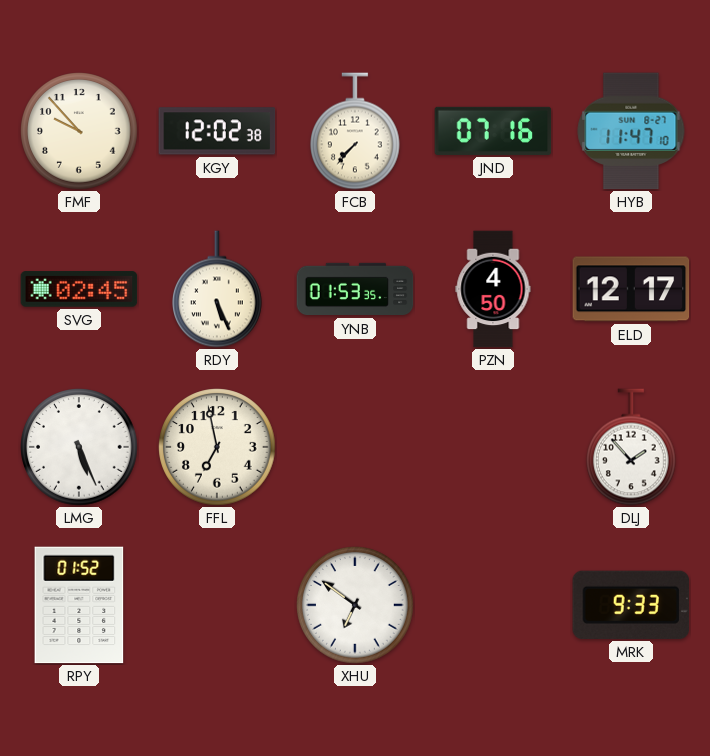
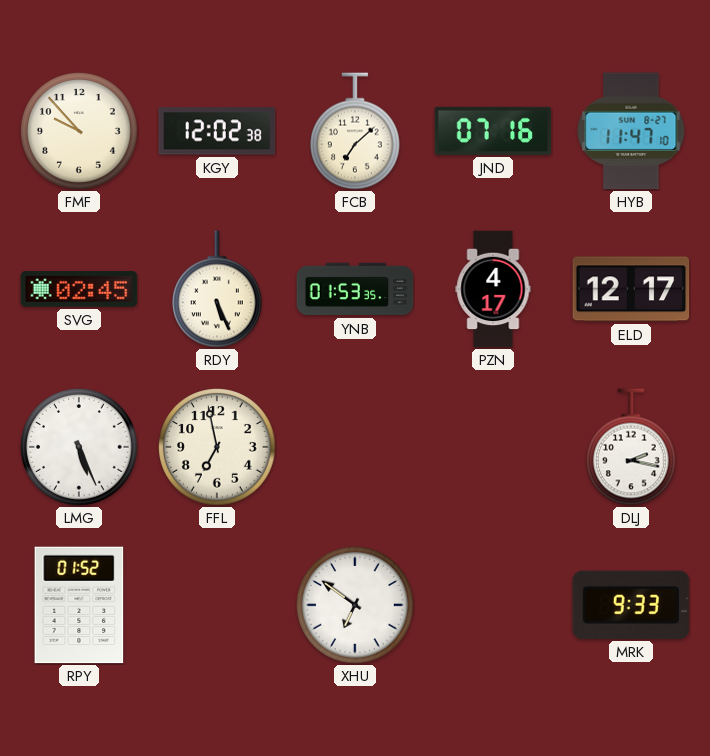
FCB: 7:37 -> 7:08 (356, 131)
PZN: 4:50 -> 4:17 (493, 289)
DLJ: 1:53 -> 2:17 (632, 447)
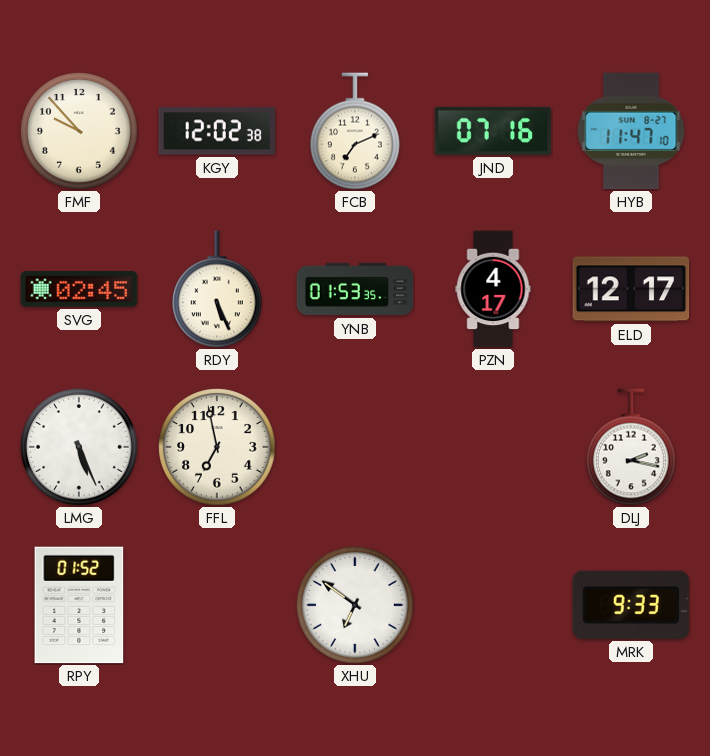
FCB: 7:08 -> 7:11 (356, 131)
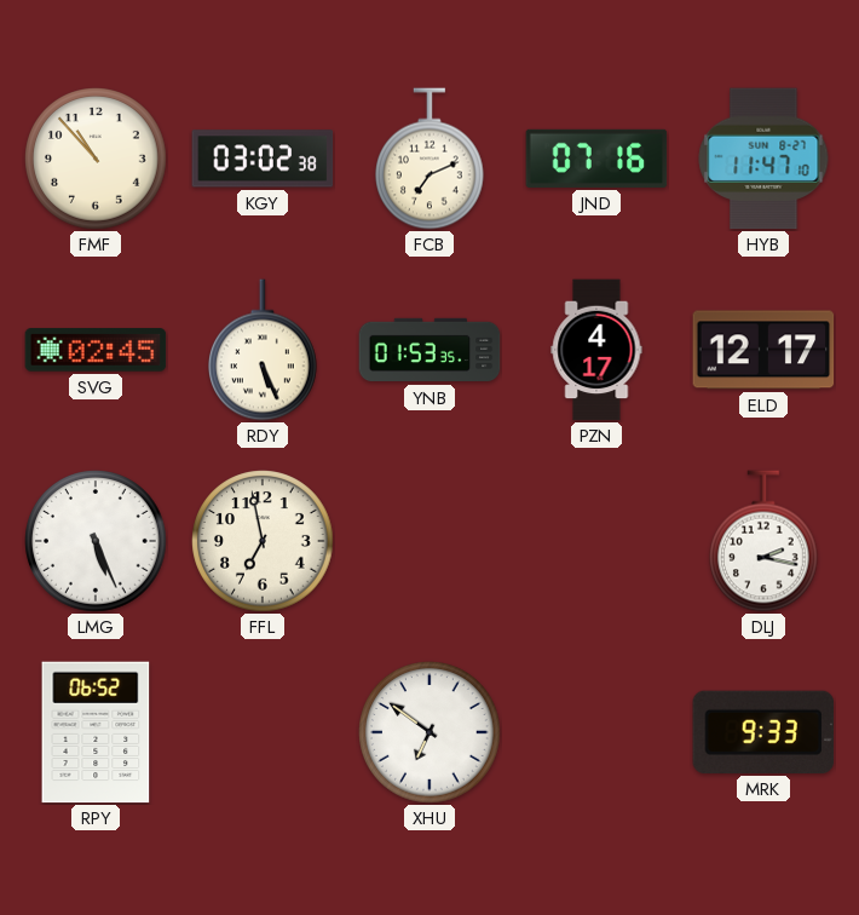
FMF: 9:53 -> 10:53 (96, 159)
KGY: 12:02 -> 03:02 (263, 159)
RPY: 01:52 -> 06:52 (96, 732)
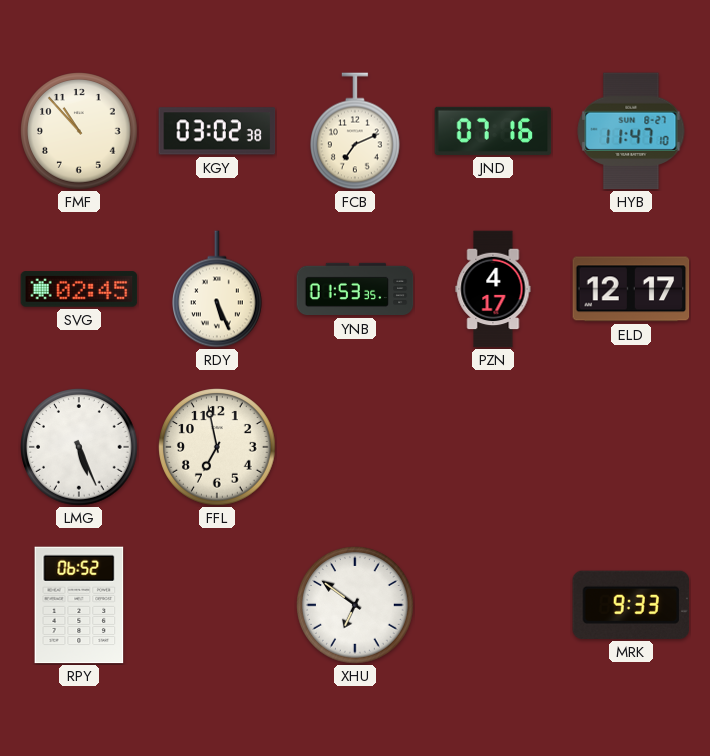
DLJ: 2:17 -> none (765, 541)
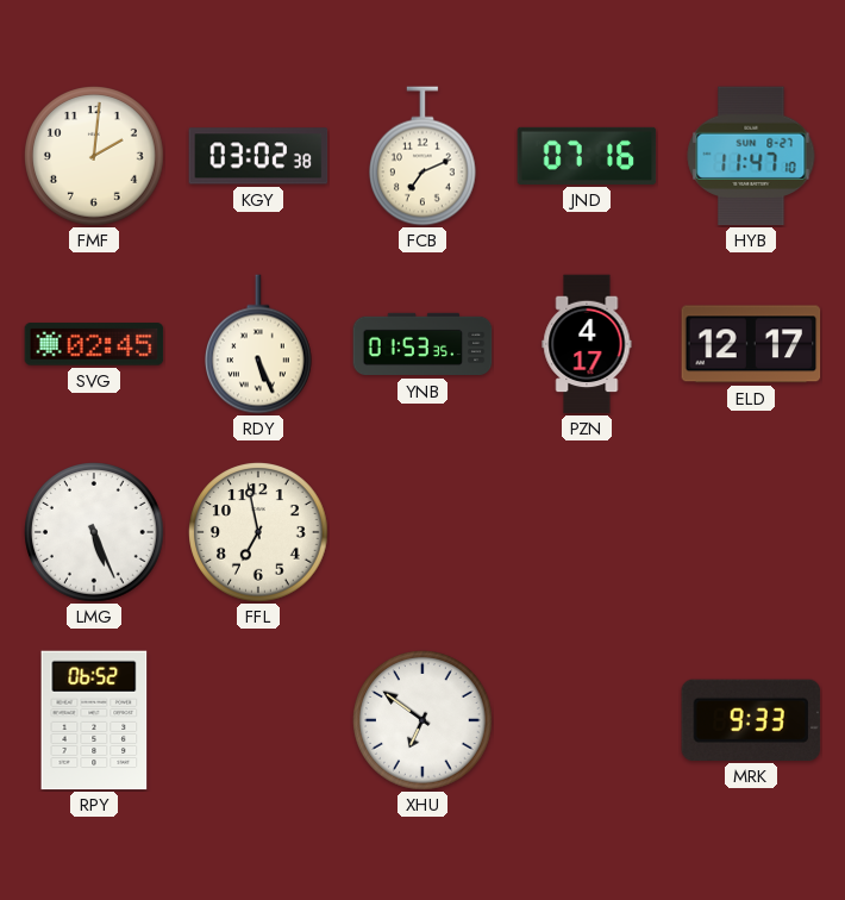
FMF: 10:53 -> 2:01 (94, 156)
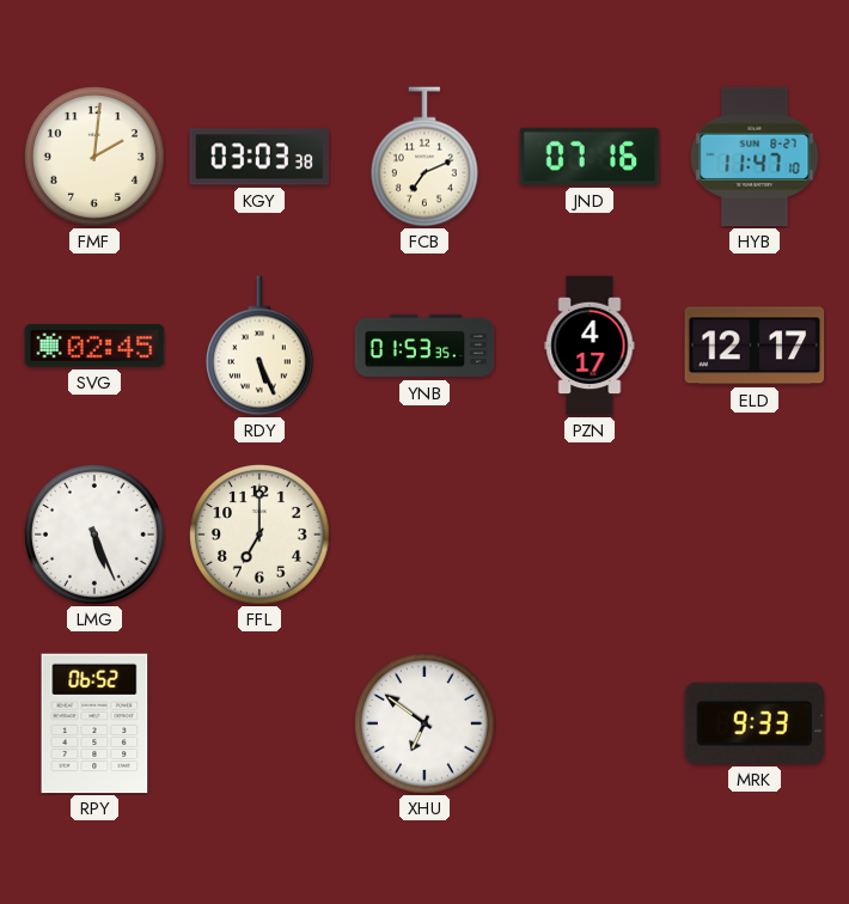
KGY: 03:02 -> 03:03 (259, 157)
FFL: 6:58 -> 7:00 (259, 535)
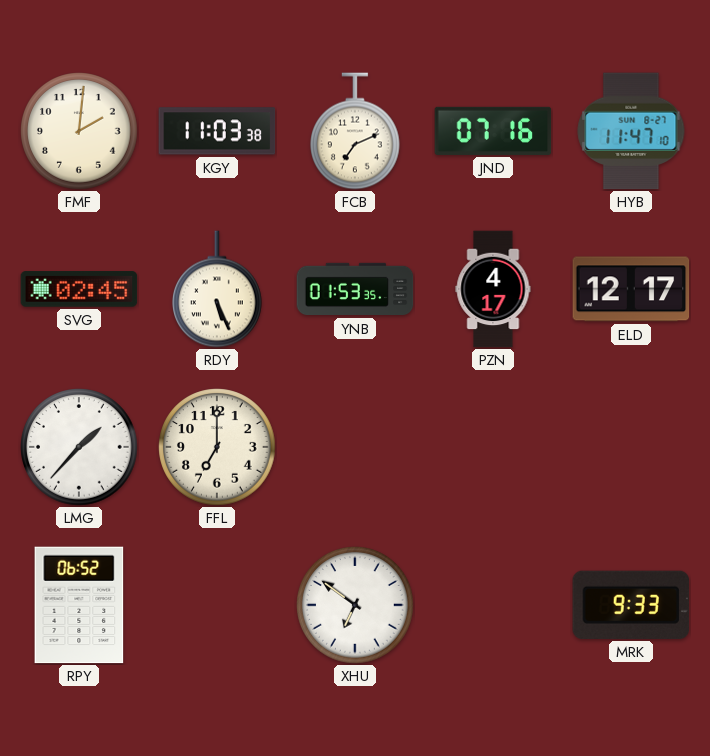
KGY: 03:03 -> 11:03 (217, 131)
LMG: 5:26 -> 1:37 (79, 447)
